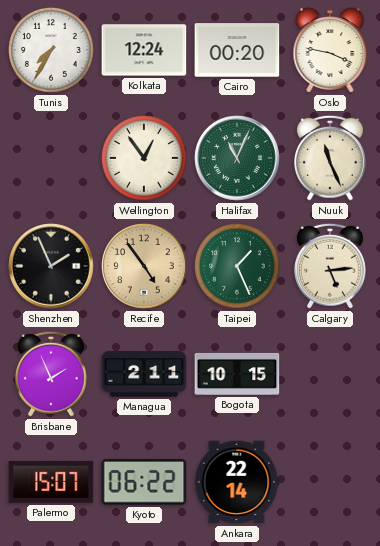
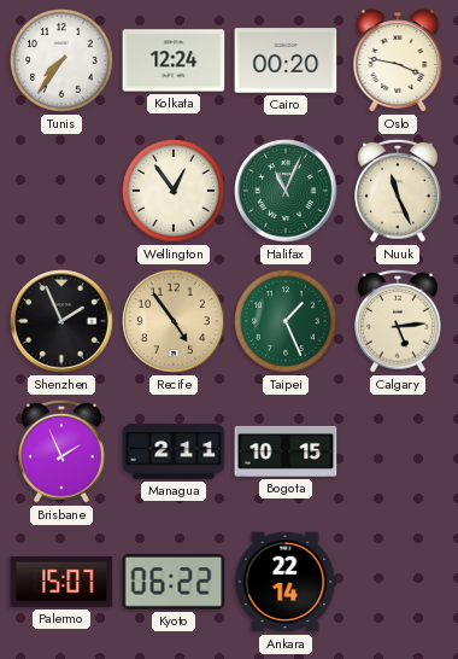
Tunis: 7:35 -> 7:36 (63, 62)
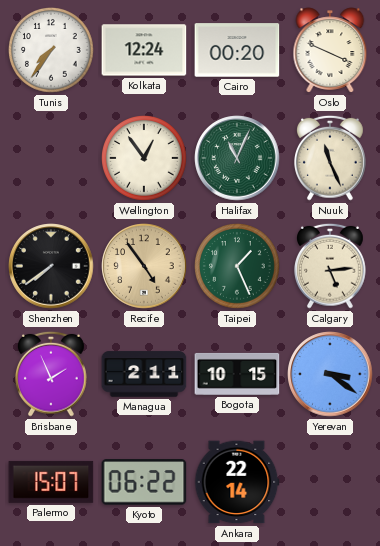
Oslo: 3:47 -> 3:49 (330, 50)
Shenzhen: 1:56 -> 7:39 (51, 266)
Yerevan: none -> 3:21 (330, 374)
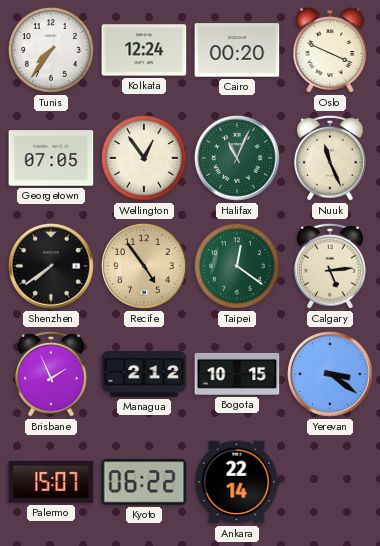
Georgetown: none -> 07:05 (51, 158)
Taipei: 1:26 -> 12:21 (238, 267)
Managua: 2:11 -> 2:12 (144, 374)
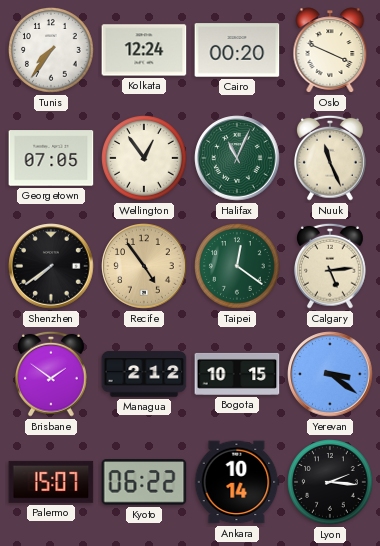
Brisbane: 1:56 -> 1:51 (52, 374)
Ankara: 22:14 -> 10:14 (237, 482)
Lyon: none -> 2:16 (331, 483)
